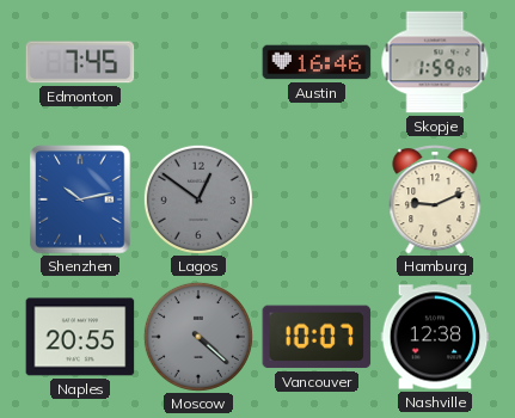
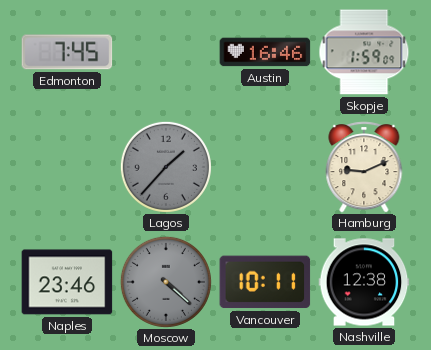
Shenzhen: 10:13 -> none (80, 199)
Lagos: 12:51 -> 1:37 (166, 167)
Naples: 20:55 -> 23:46 (67, 282)
Vancouver: 10:07 -> 10:11 (265, 282)
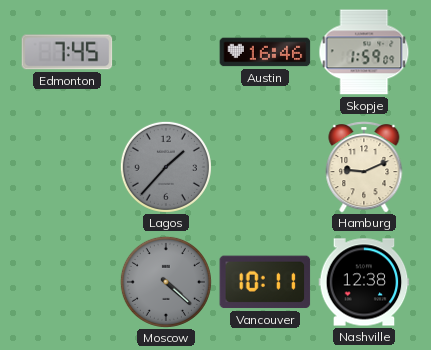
Naples: 23:46 -> none (67, 282)
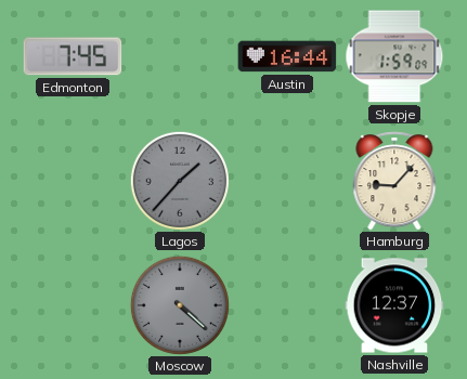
Austin: 16:46 -> 16:44 (287, 56)
Hamburg: 9:11 -> 9:07 (394, 181)
Vancouver: 10:11 -> none (265, 282)
Nashville: 12:38 -> 12:37 (394, 305)
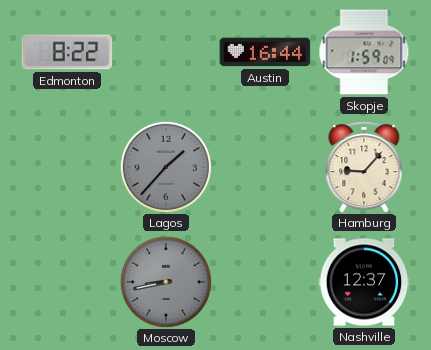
Edmonton: 7:45 -> 8:22 (67, 52)
Moscow: 4:22 -> 8:43 (166, 282)
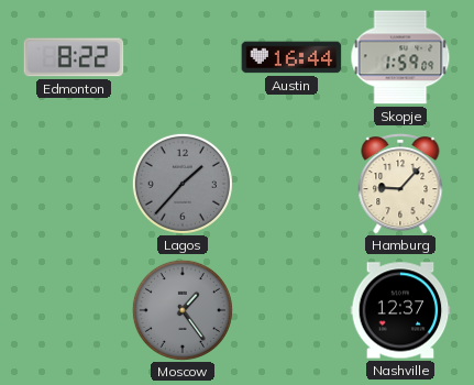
Moscow: 8:43 -> 1:24 (183, 310)
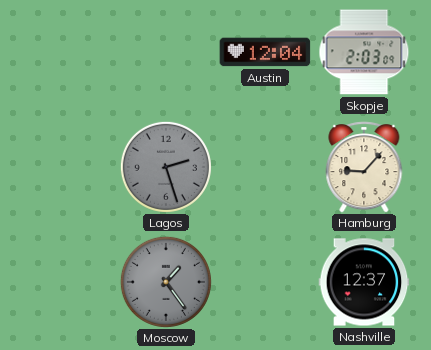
Edmonton: 8:22 -> none (74, 57)
Austin: 16:44 -> 12:04 (265, 52)
Skopje: 1:59 -> 2:03 (364, 52)
Lagos: 1:37 -> 2:27 (166, 167)
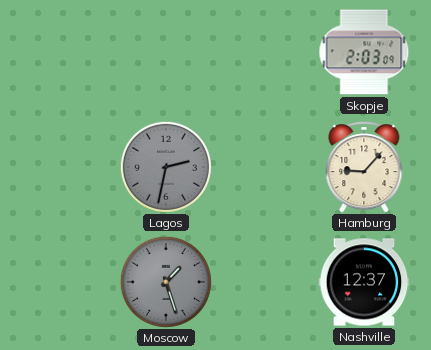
Austin: 12:04 -> none (265, 52)
Lagos: 2:27 -> 2:32 (166, 167)
Moscow: 1:24 -> 1:27 (166, 282)
